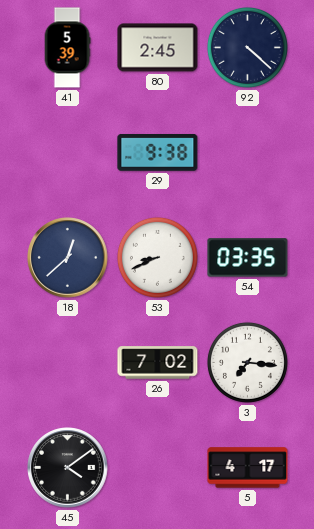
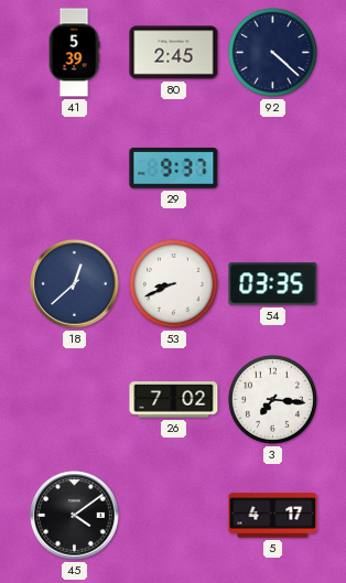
29: 9:38 -> 9:37 (174, 169)
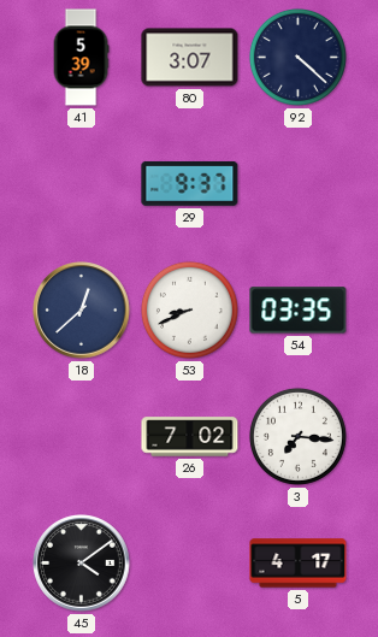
80: 2:45 -> 3:07 (190, 58)
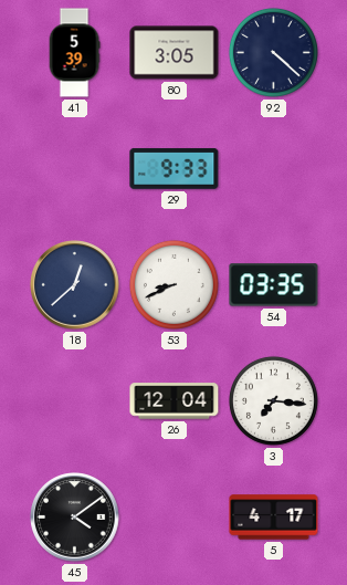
80: 3:07 -> 3:05 (175, 53)
29: 9:37 -> 9:33 (175, 169)
26: 7:02 -> 12:04 (175, 401)
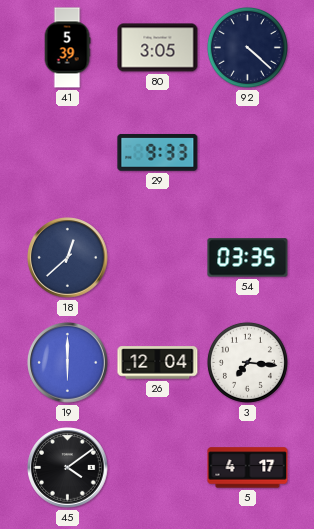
53: 8:41 -> none (173, 284)
19: none -> 6:00 (68, 363)
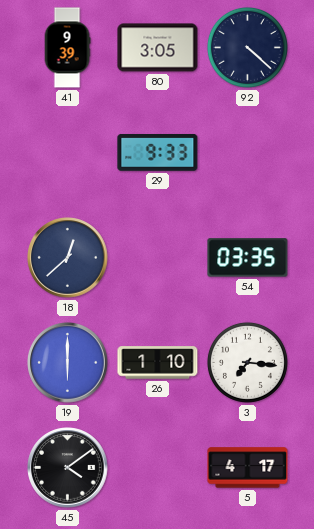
41: 5:39 -> 9:39 (67, 48)
26: 12:04 -> 1:10 (158, 363)
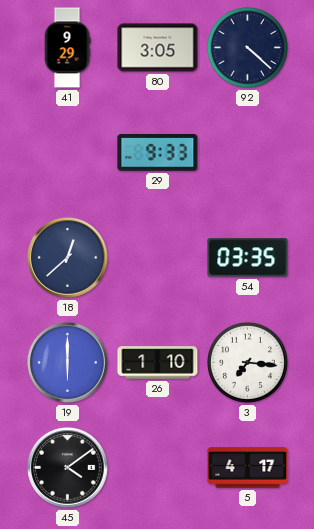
41: 9:39 -> 9:29 (67, 48)
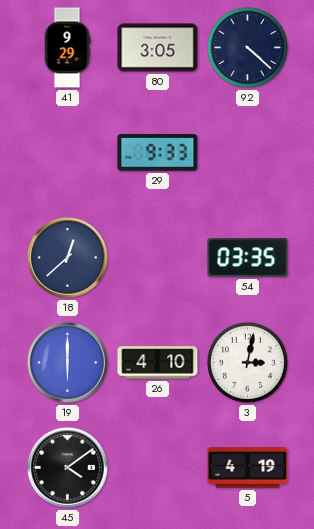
26: 1:10 -> 4:10 (158, 363)
3: 7:16 -> 3:02 (247, 362)
5: 4:17 -> 4:19 (248, 468)
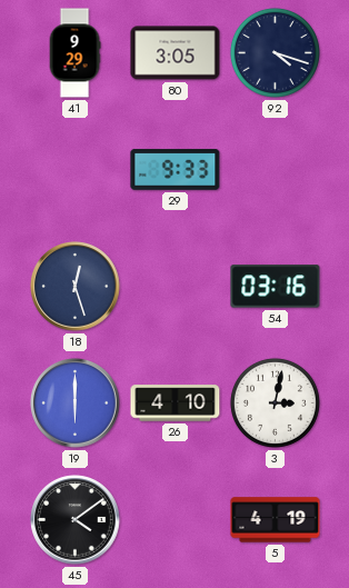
92: 4:22 -> 4:18 (275, 52)
18: 12:38 -> 12:27 (76, 287)
54: 03:35 -> 03:16 (276, 287)
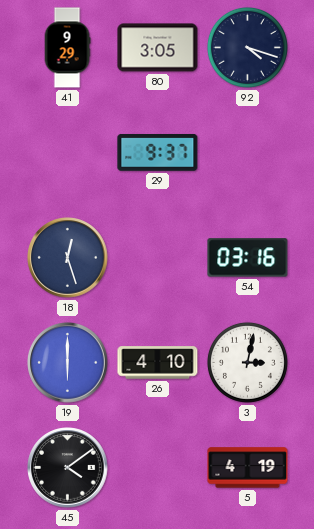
29: 9:33 -> 9:37 (158, 153)
